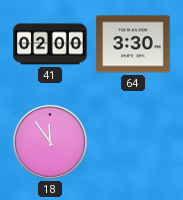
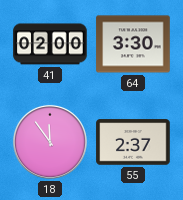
55: none -> 2:37 (133, 142)
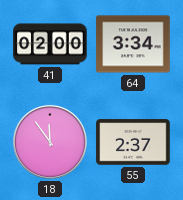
64: 3:30 -> 3:34 (133, 44)
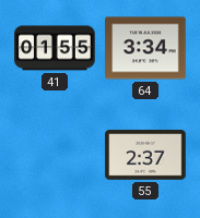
41: 02:00 -> 01:55 (55, 48)
18: 11:54 -> none (50, 142)
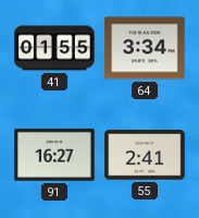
91: none -> 16:27 (54, 155)
55: 2:37 -> 2:41 (145, 155)
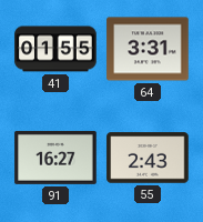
64: 3:34 -> 3:31 (148, 49)
55: 2:41 -> 2:43 (148, 158)
